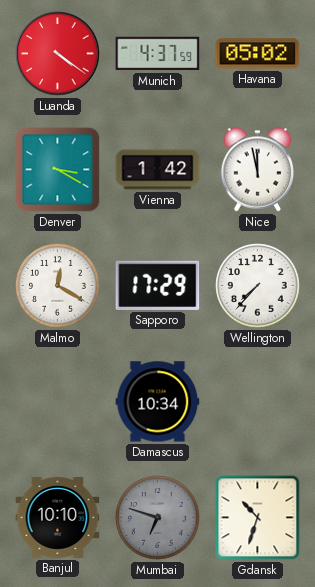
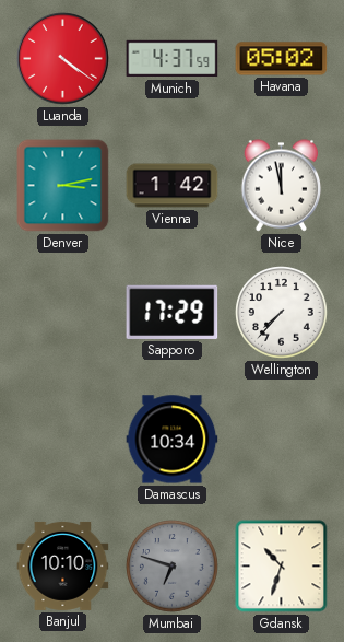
Denver: 3:20 -> 3:13 (63, 186)
Malmo: 12:20 -> none (58, 286)
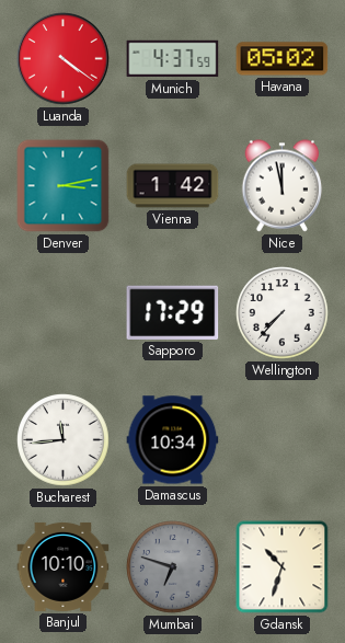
Bucharest: none -> 11:44 (64, 440)
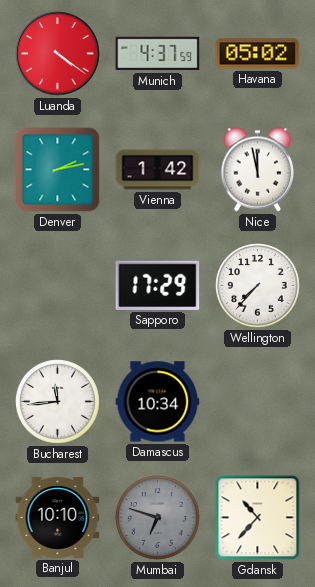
Denver: 3:13 -> 2:13 (58, 170)
Gdansk: 10:33 -> 10:37 (258, 518)
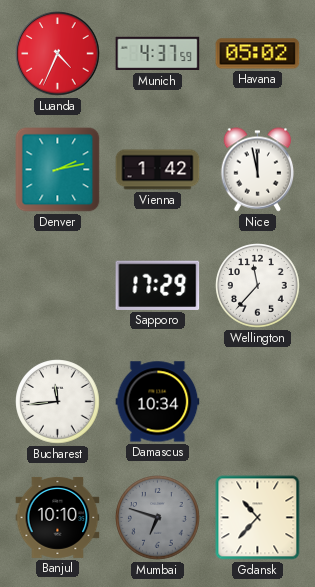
Luanda: 4:21 -> 4:34 (58, 54)
Wellington: 7:37 -> 11:37 (258, 286)
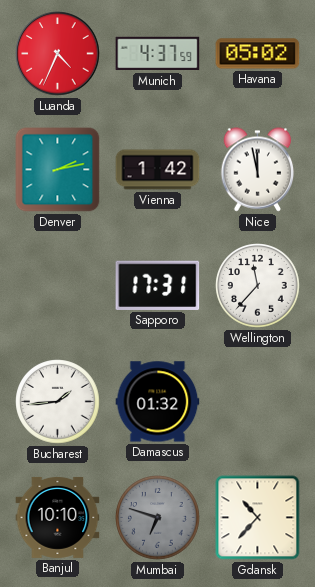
Sapporo: 17:29 -> 17:31 (158, 285)
Bucharest: 11:44 -> 1:44 (58, 402)
Damascus: 10:34 -> 01:32 (158, 402)
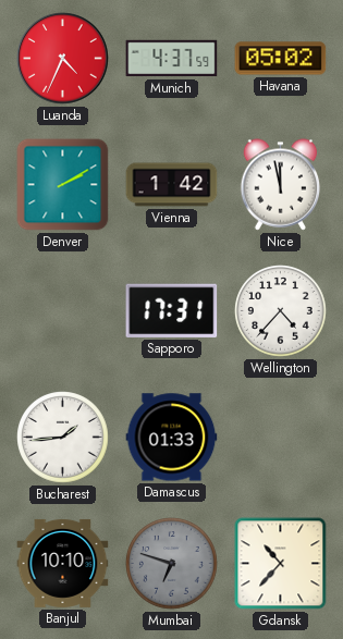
Denver: 2:13 -> 2:10 (63, 185)
Wellington: 11:37 -> 4:37 (281, 311)
Damascus: 01:32 -> 01:33 (172, 438)
